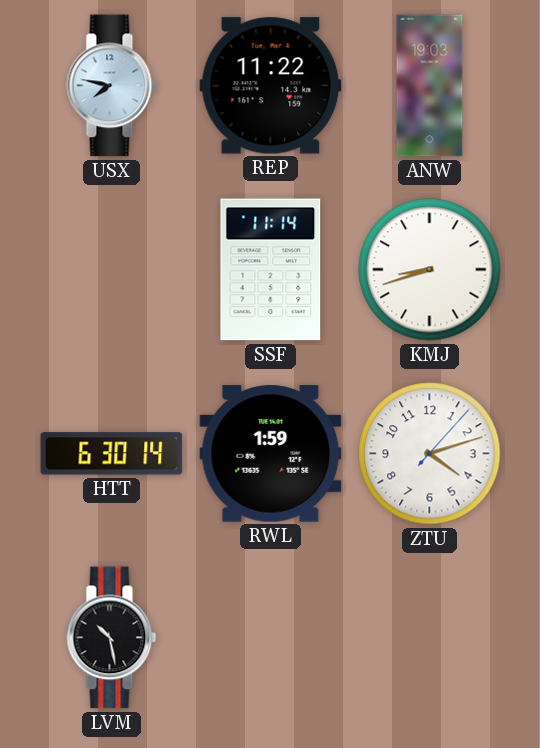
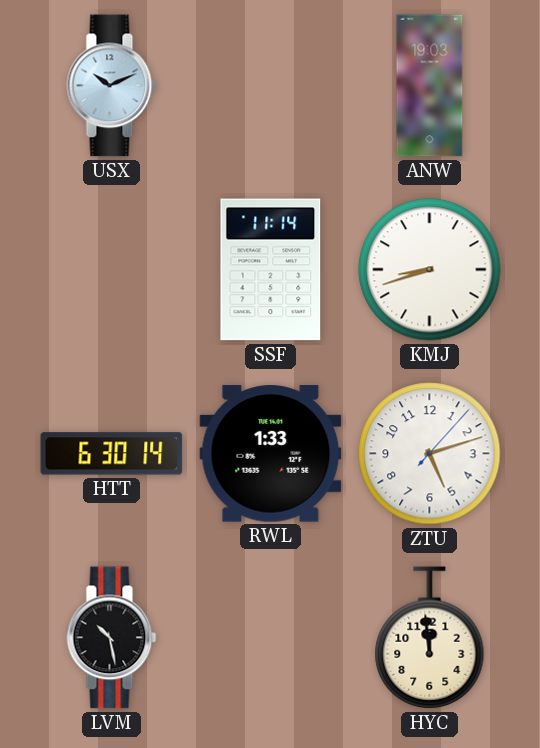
USX: 7:47 -> 10:11 (112, 86)
REP: 11:22 -> none (271, 86)
RWL: 1:59 -> 1:33 (271, 454)
ZTU: 4:12 -> 5:12 (430, 454)
HYC: none -> 11:59 (430, 638)
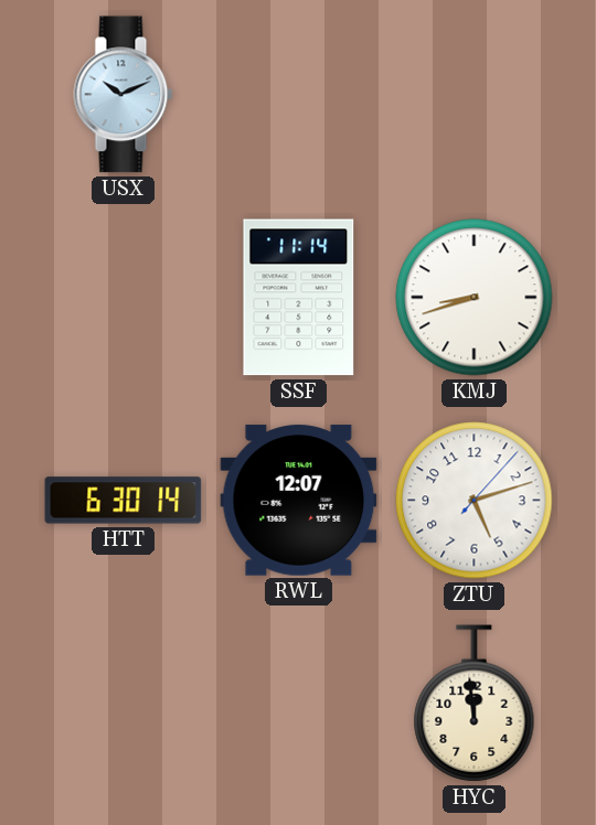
ANW: 19:03 -> none (430, 86)
RWL: 1:33 -> 12:07 (299, 501)
LVM: 10:28 -> none (112, 638)
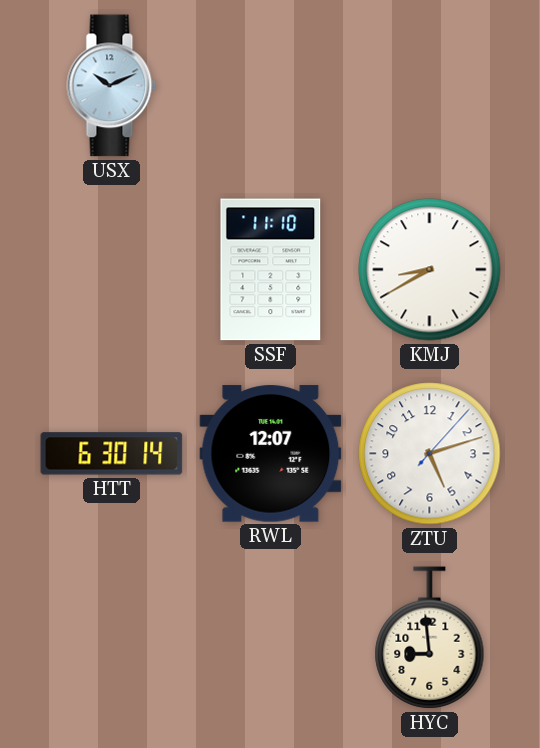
SSF: 11:14 -> 11:10 (271, 270)
KMJ: 8:42 -> 8:40 (430, 270)
HYC: 11:59 -> 8:59 (430, 638)
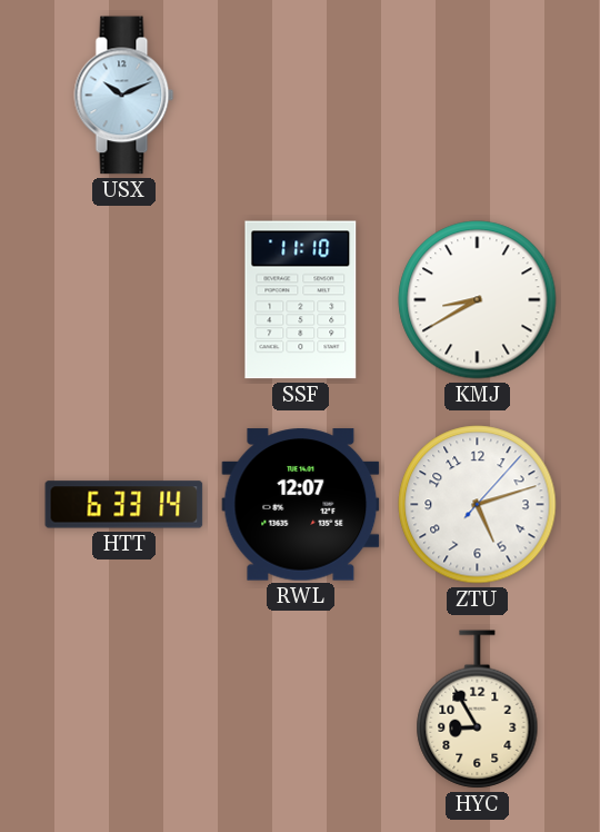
HTT: 6:30 -> 6:33 (124, 505)
HYC: 8:59 -> 8:55 (478, 710)
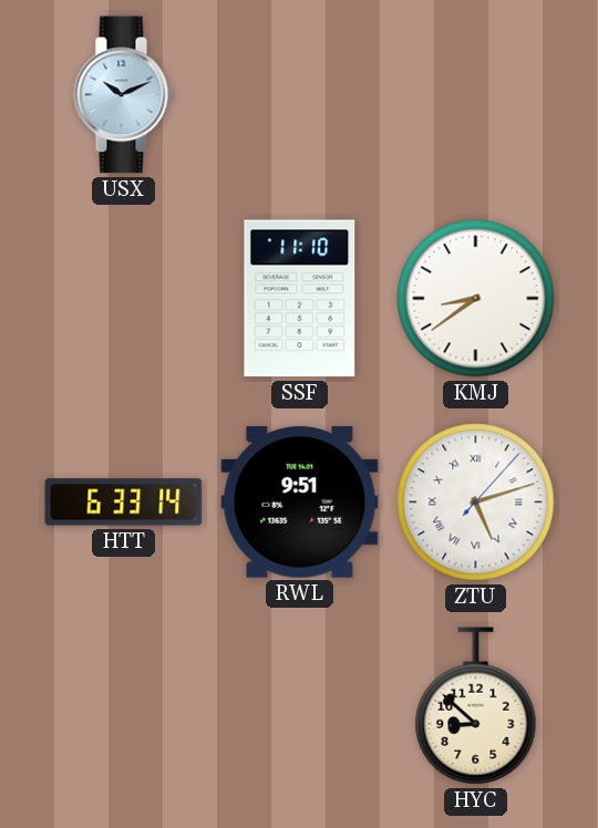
KMJ: 8:40 -> 8:39 (476, 299)
RWL: 12:07 -> 9:51 (300, 503)
ZTU numerals: Arabic -> Roman (476, 503)
HYC: 8:55 -> 8:52 (476, 706)
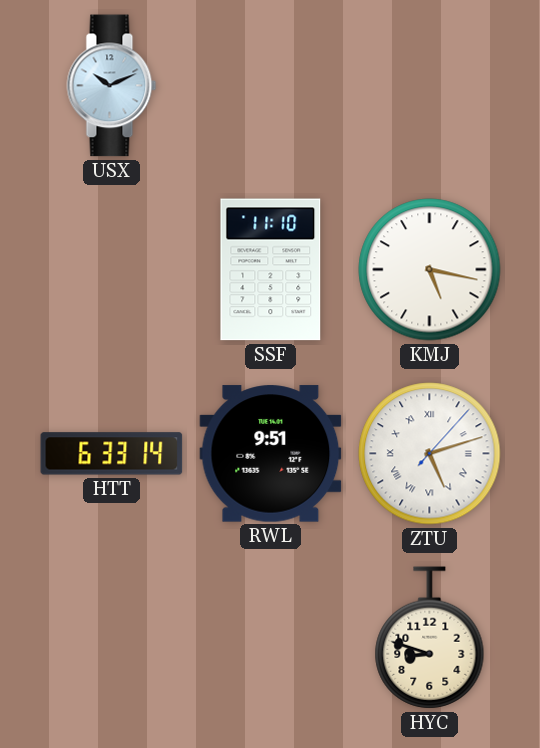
KMJ: 8:39 -> 5:17 (430, 270)
HYC: 8:52 -> 8:48 (430, 638)
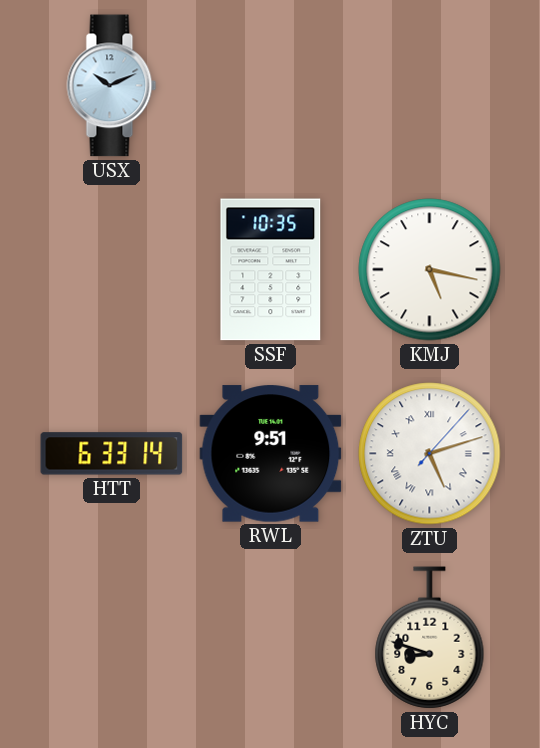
SSF: 11:10 -> 10:35 (271, 270)
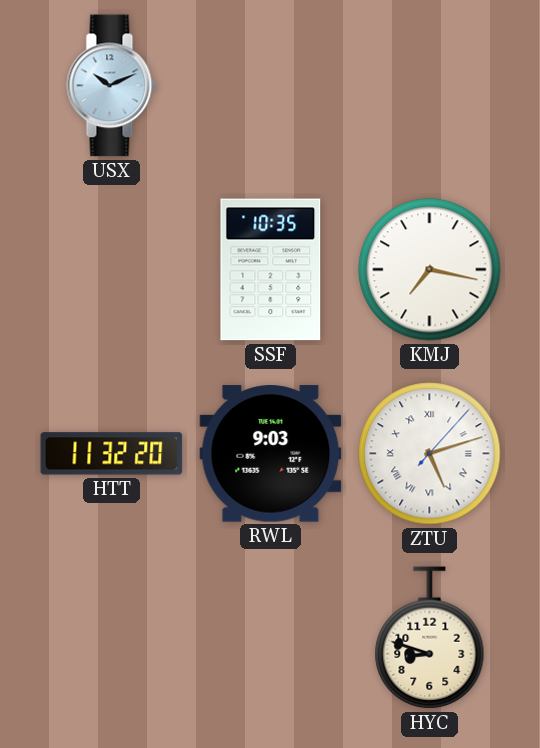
KMJ: 5:17 -> 7:17 (430, 270)
HTT: 6:33 -> 11:32 (112, 454)
RWL: 9:51 -> 9:03 (271, 454)
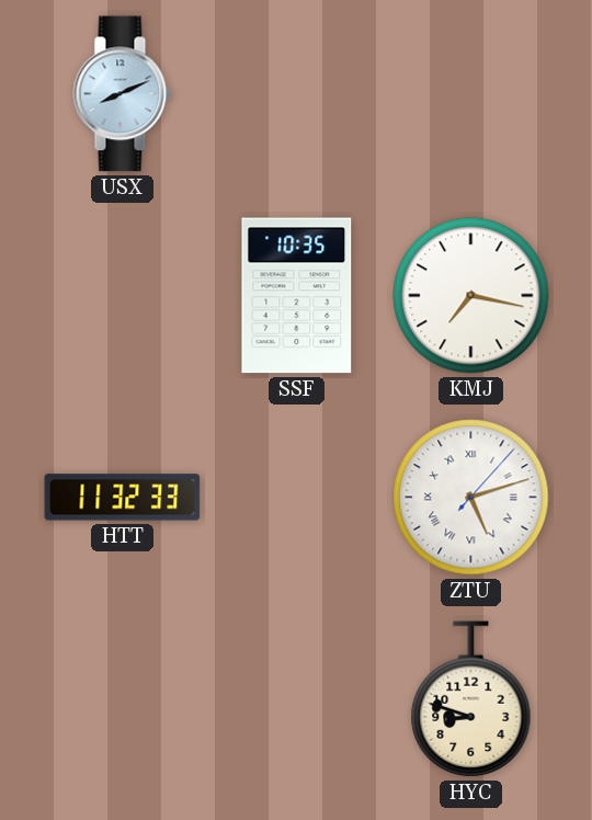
USX: 10:11 -> 8:11 (123, 94)
HTT: 11:32:20 -> 11:32:33 (123, 498)
RWL: 9:03 -> none (271, 454)
